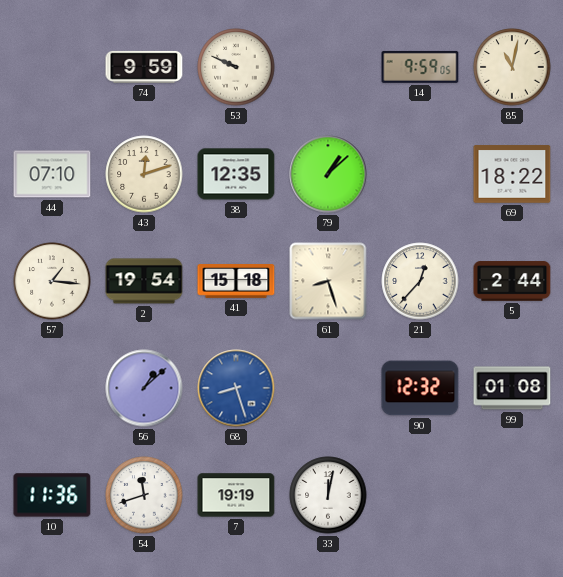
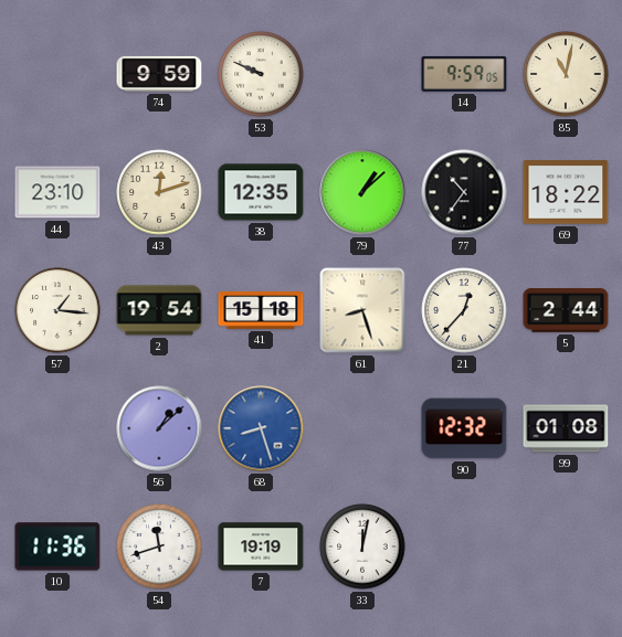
44: 07:10 -> 23:10 (57, 192)
77: none -> 10:36 (464, 192)
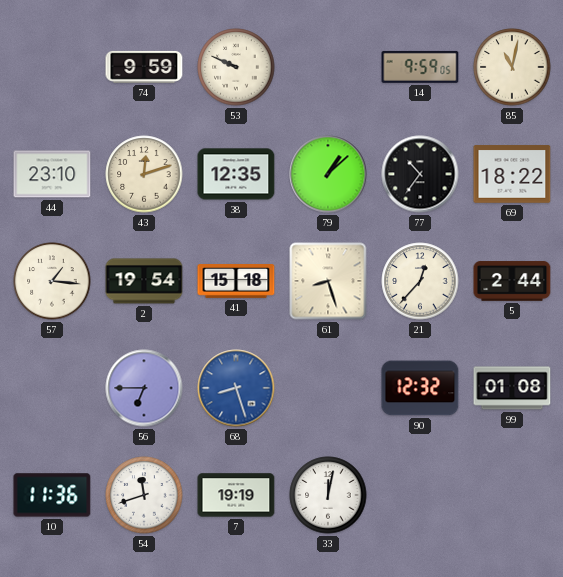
56: 1:08 -> 6:45 (144, 388)
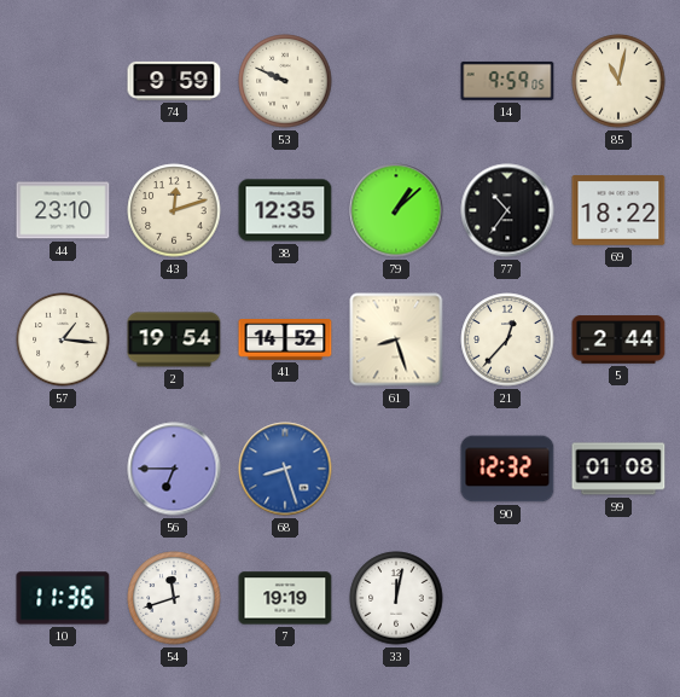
41: 15:18 -> 14:52 (285, 341)
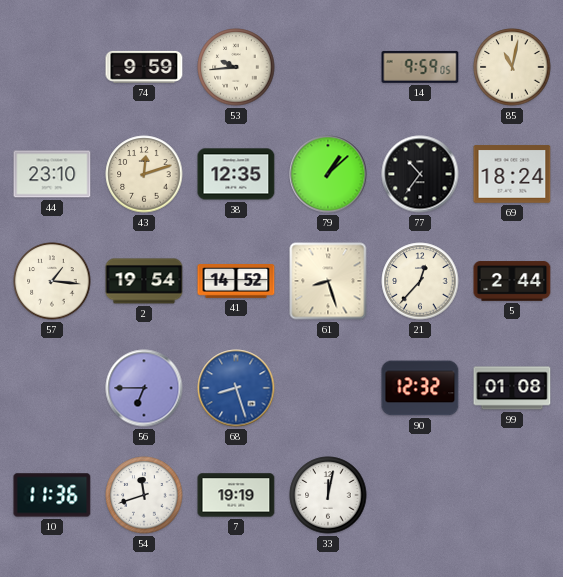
53: 9:49 -> 9:44 (236, 67)
69: 18:22 -> 18:24 (512, 174)
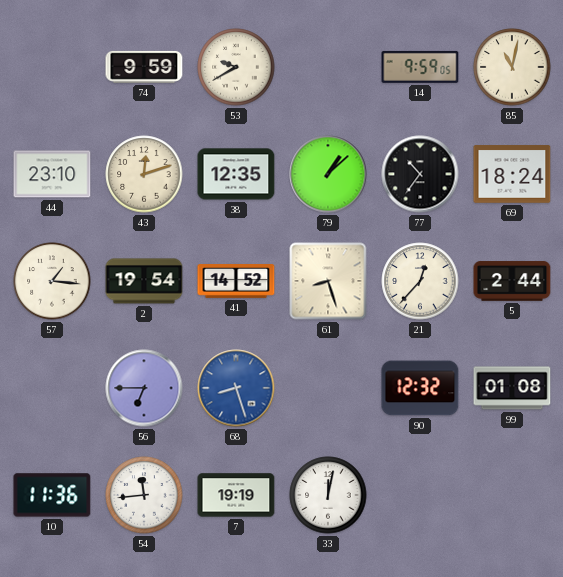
53: 9:44 -> 9:40 (236, 67)
54: 11:42 -> 11:44 (144, 495)
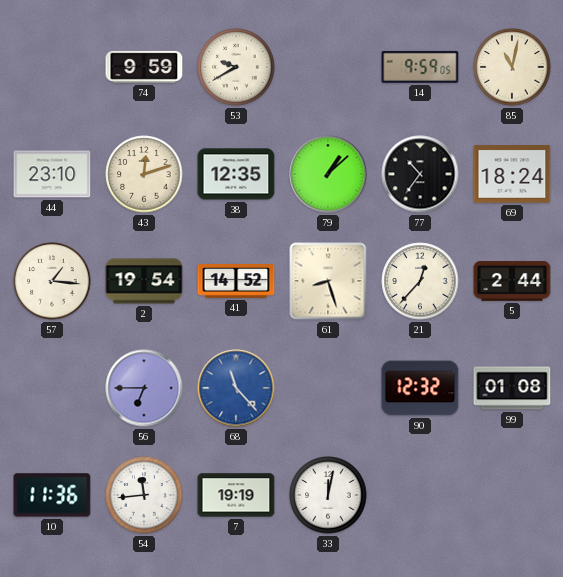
68: 8:27 -> 11:23 (236, 388)
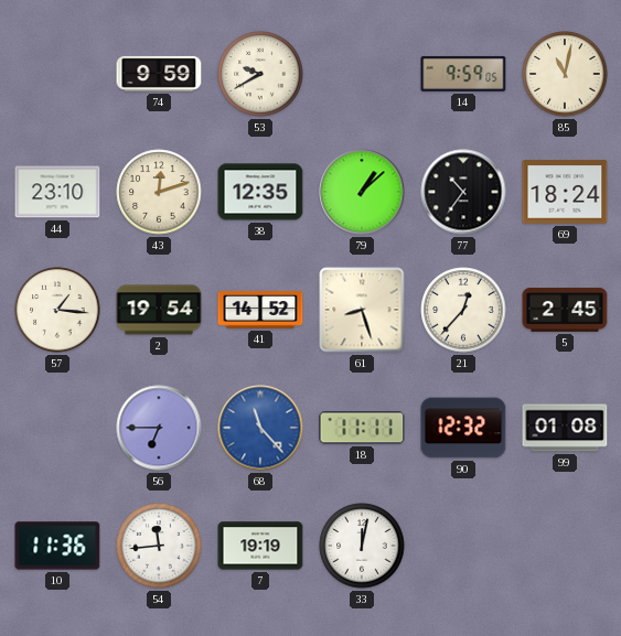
5: 2:44 -> 2:45 (565, 310)
18: none -> 11:11 (362, 428)
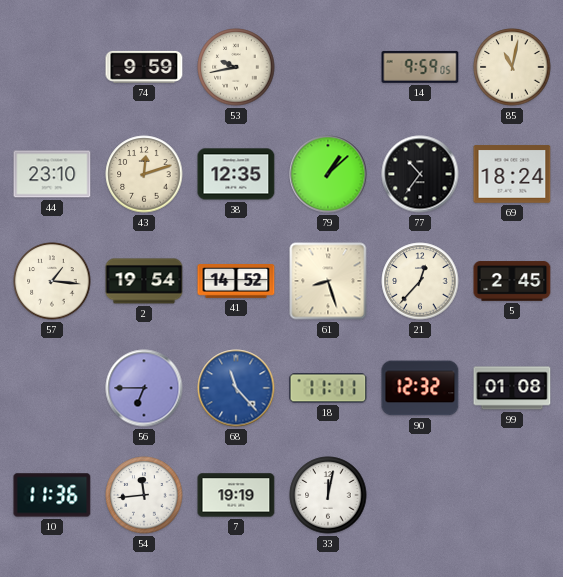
53: 9:40 -> 9:43 (236, 67)
